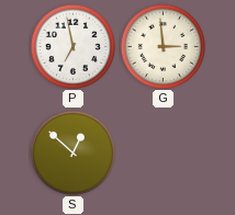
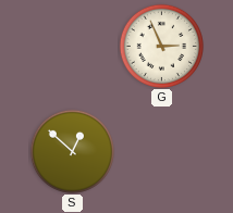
P: 6:58 -> none (72, 46)
G: 2:59 -> 2:56 (161, 46)
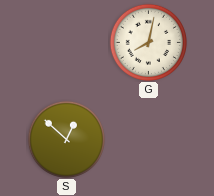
G: 2:56 -> 8:02 (148, 42)
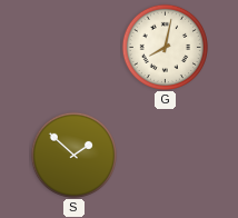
S: 12:52 -> 1:52 (73, 155)
